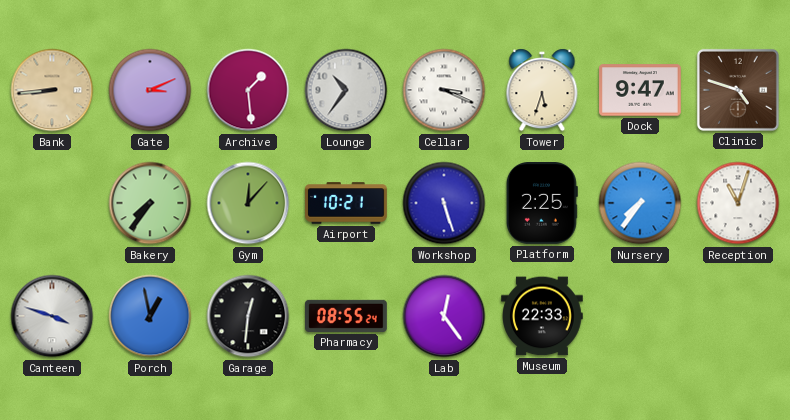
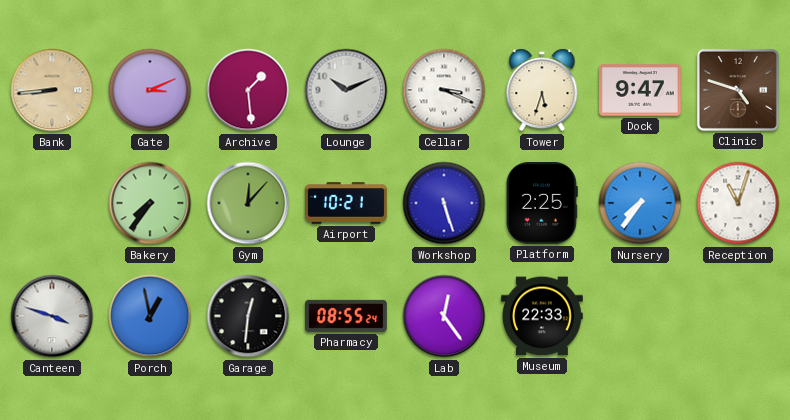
Lounge: 10:36 -> 10:11 (346, 90)
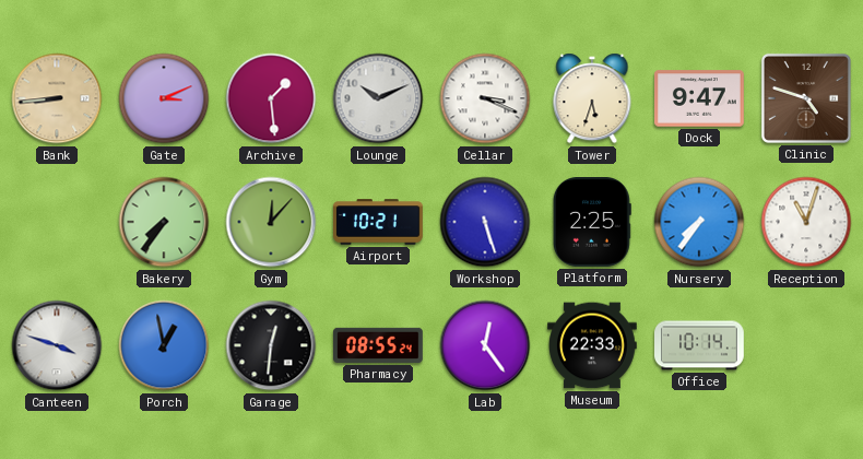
Office: none -> 10:14 (700, 345)
